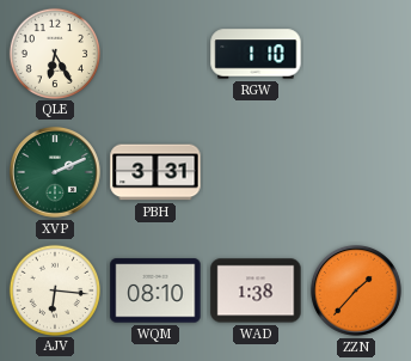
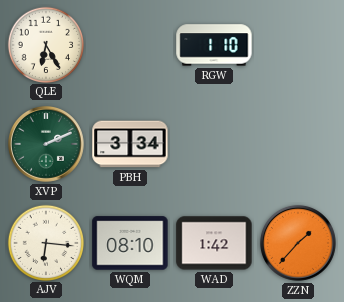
PBH: 3:31 -> 3:34 (130, 144)
WAD: 1:38 -> 1:42 (214, 243)
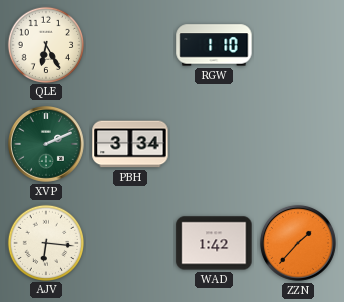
WQM: 08:10 -> none (130, 243)
